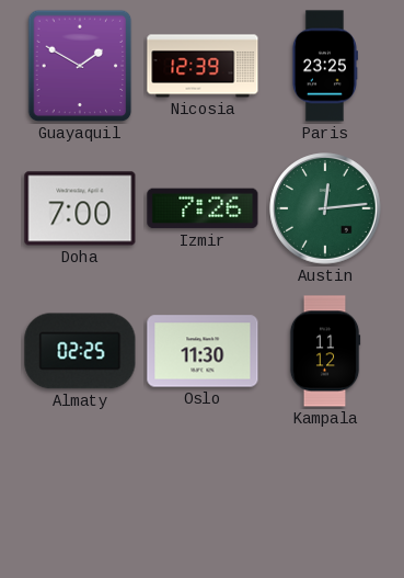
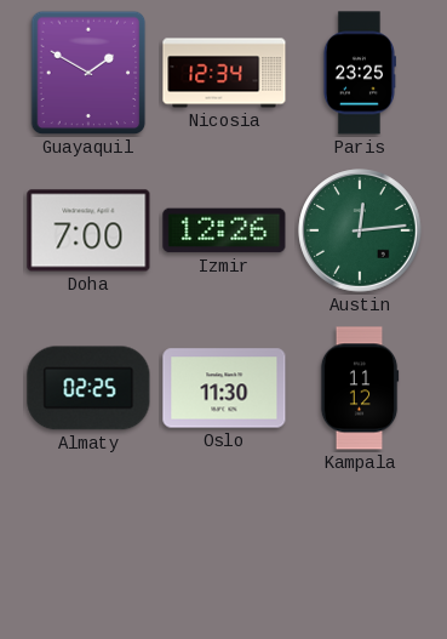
Nicosia: 12:39 -> 12:34 (224, 73)
Izmir: 7:26 -> 12:26 (224, 230)
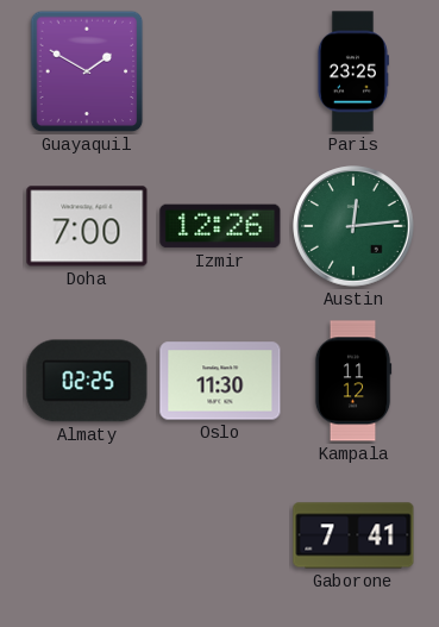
Nicosia: 12:34 -> none (224, 73)
Gaborone: none -> 7:41 (353, 535)
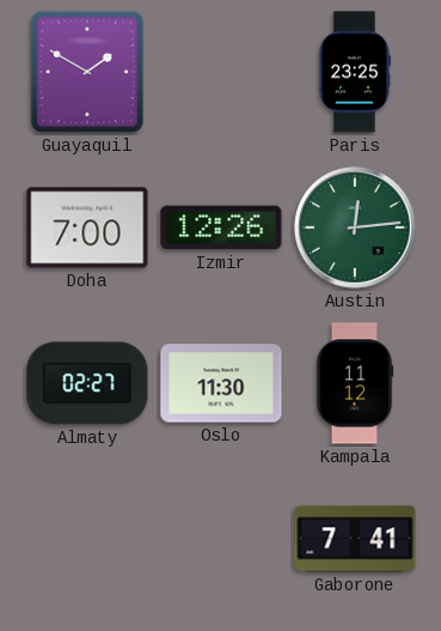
Almaty: 02:25 -> 02:27 (87, 383)
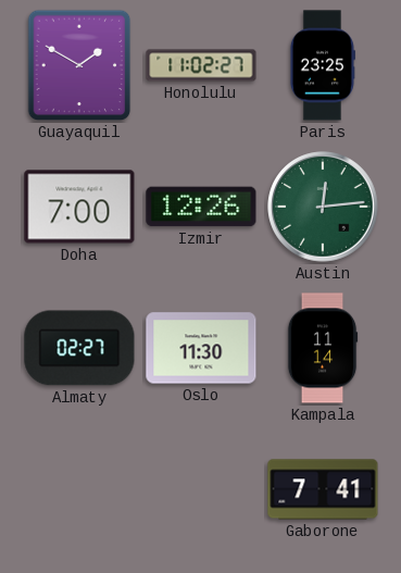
Honolulu: none -> 11:02 (201, 65)
Kampala: 11:12 -> 11:14 (323, 348)
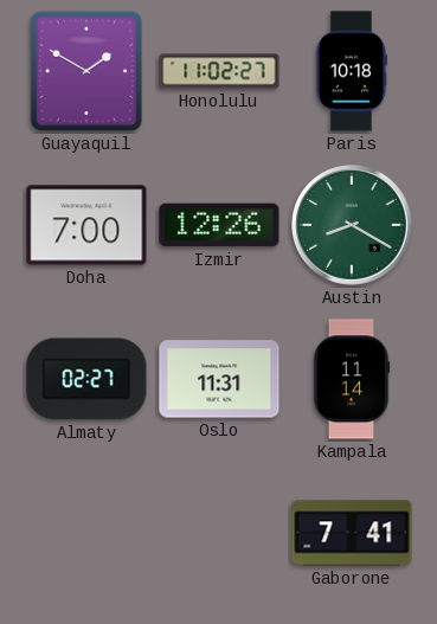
Paris: 23:25 -> 10:18 (351, 71)
Austin: 12:14 -> 8:20 (352, 225)
Oslo: 11:30 -> 11:31 (219, 379)
